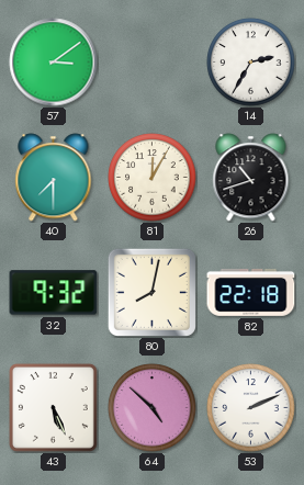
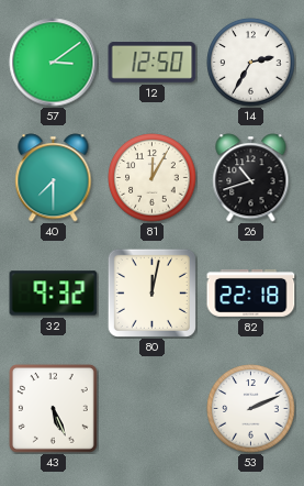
12: none -> 12:50 (153, 62)
80: 8:02 -> 12:02 (151, 292)
64: 4:52 -> none (153, 408)
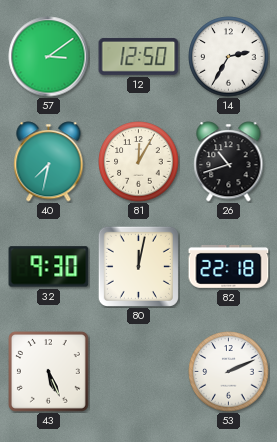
40: 7:30 -> 7:32 (49, 162)
32: 9:32 -> 9:30 (49, 267)
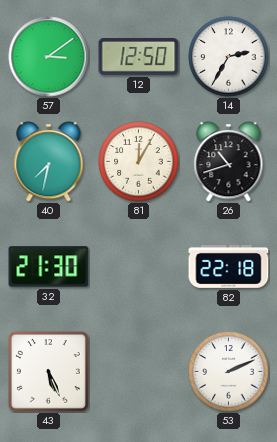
32: 9:30 -> 21:30 (49, 267)
80: 12:02 -> none (138, 266)
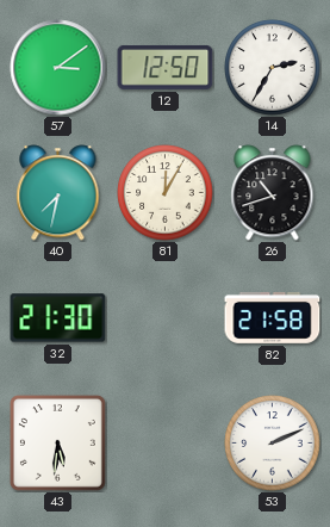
82: 22:18 -> 21:58 (273, 317)
43: 5:26 -> 5:31 (57, 442)
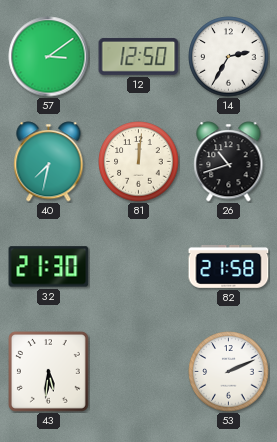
81: 12:05 -> 12:01 (139, 162)
